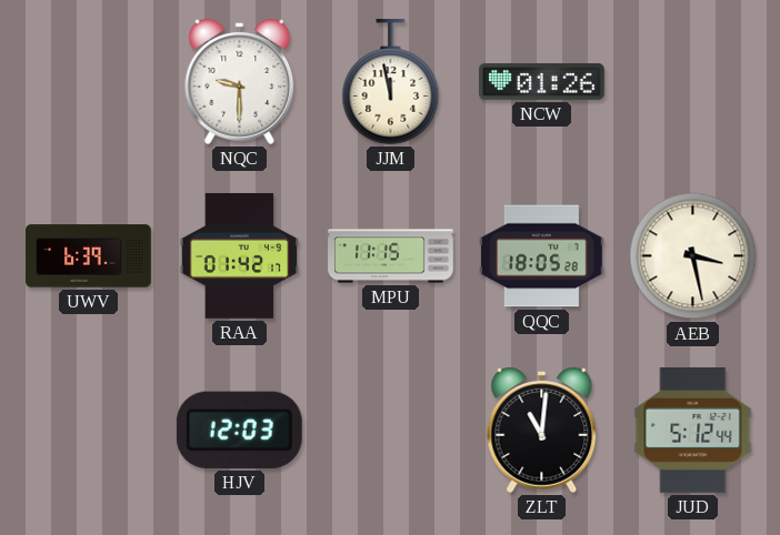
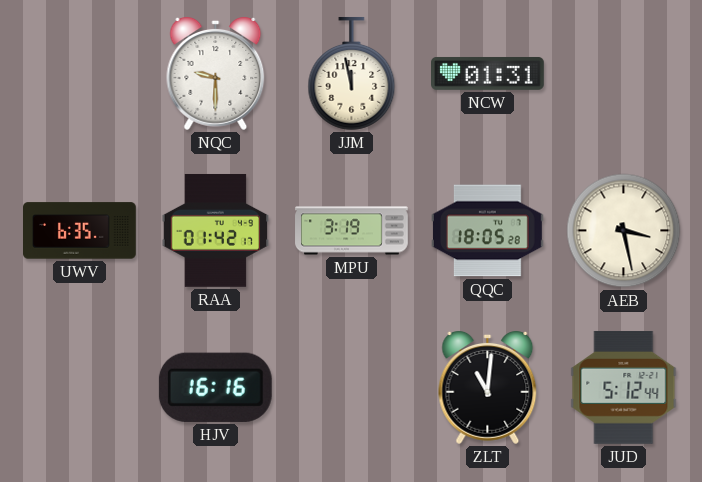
NCW: 01:26 -> 01:31 (488, 73)
UWV: 6:39 -> 6:35 (80, 231)
MPU: 11:15 -> 3:19 (352, 231)
HJV: 12:03 -> 16:16 (215, 387)
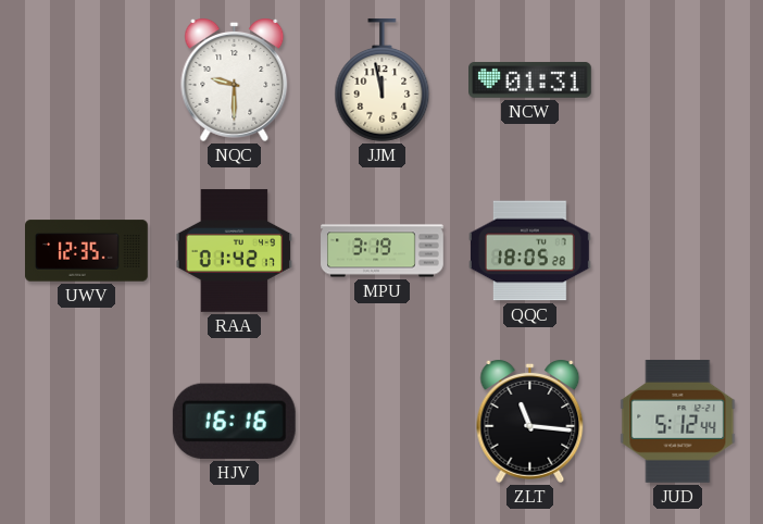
UWV: 6:35 -> 12:35 (87, 251)
AEB: 3:28 -> none (624, 231)
ZLT: 11:01 -> 11:16 (530, 422)
